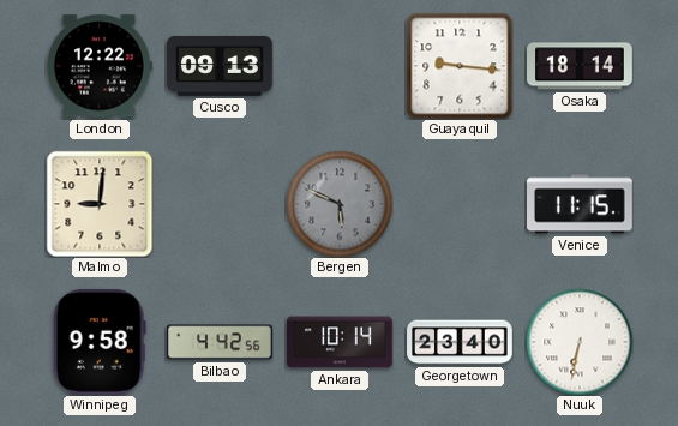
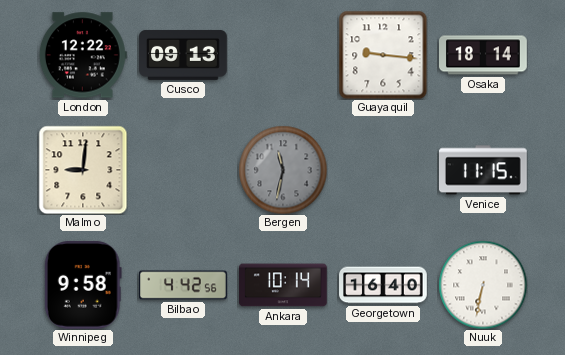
Bergen: 5:49 -> 11:32 (283, 170)
Georgetown: 23:40 -> 16:40 (383, 285)
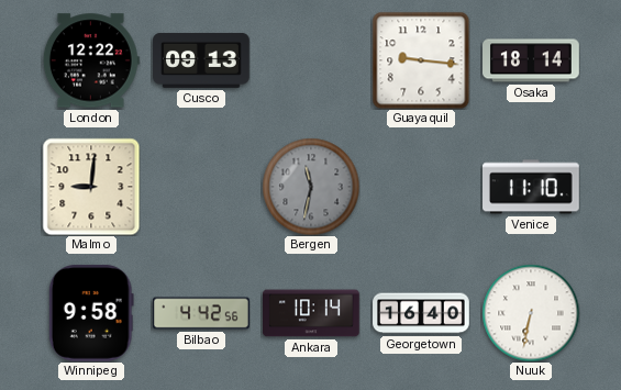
Venice: 11:15 -> 11:10 (532, 187)
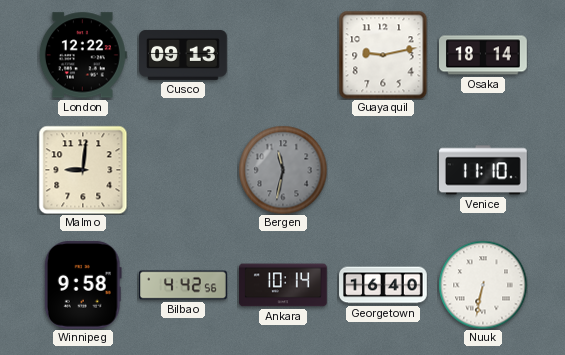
Guayaquil: 9:16 -> 9:13 (383, 55)
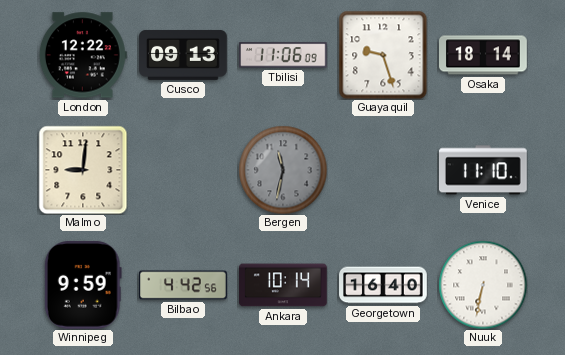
Tbilisi: none -> 11:06 (284, 55)
Guayaquil: 9:13 -> 9:27 (383, 55)
Winnipeg: 9:58 -> 9:59 (83, 285)
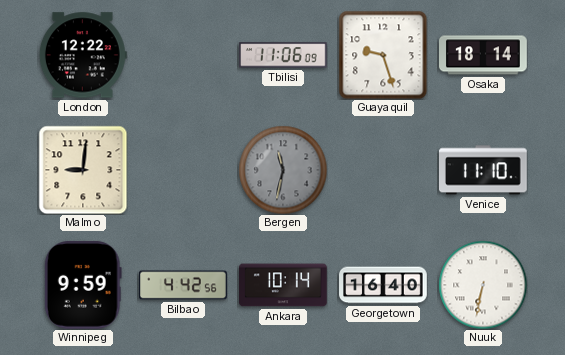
Cusco: 09:13 -> none (183, 55)
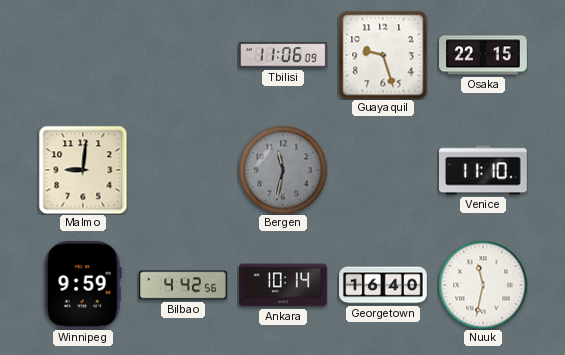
London: 12:22 -> none (83, 55)
Osaka: 18:14 -> 22:15 (483, 55)
Nuuk: 6:32 -> 11:32 (483, 285)
